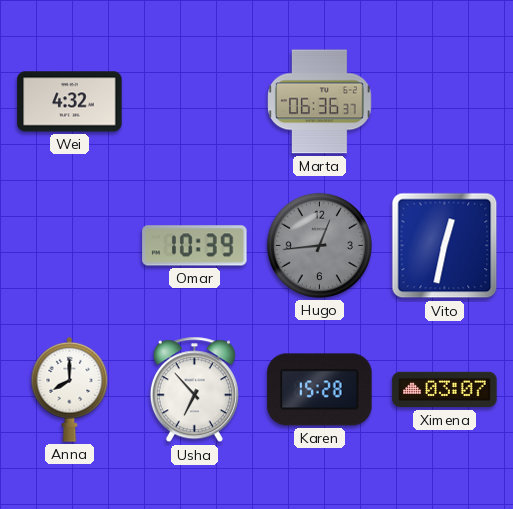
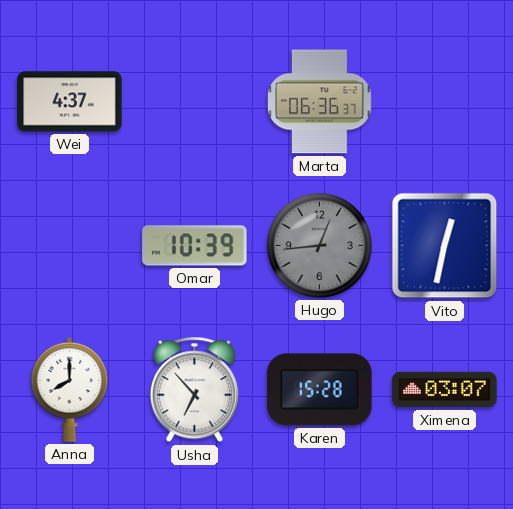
Wei: 4:32 -> 4:37 (70, 102)
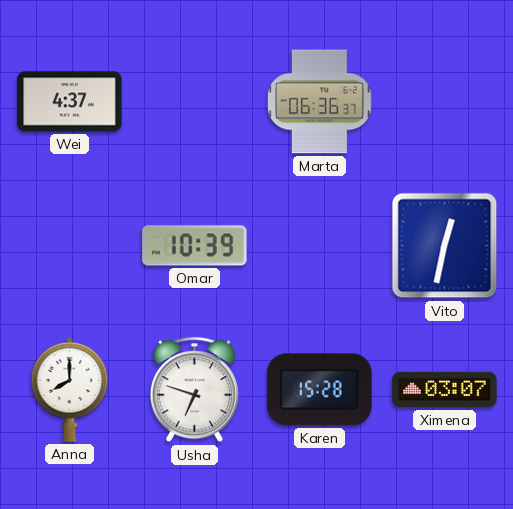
Hugo: 12:44 -> none (319, 245)
Usha: 6:53 -> 6:48 (194, 390)
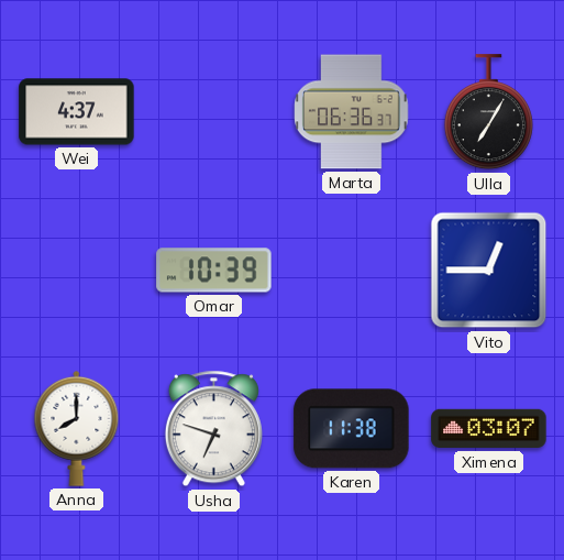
Ulla: none -> 7:05 (488, 112)
Vito: 12:32 -> 12:45 (489, 271)
Karen: 15:28 -> 11:38 (352, 429)
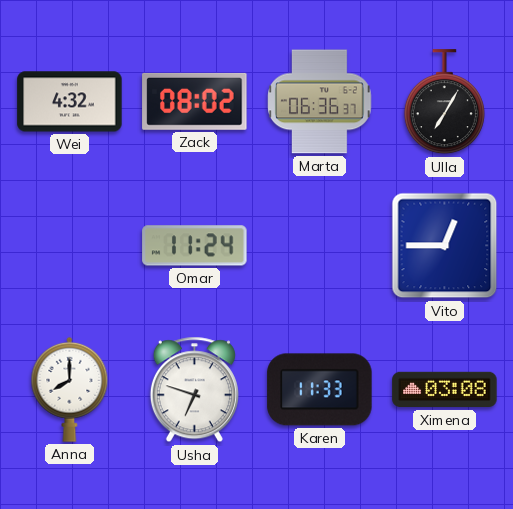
Wei: 4:37 -> 4:32 (70, 102)
Zack: none -> 08:02 (195, 101)
Omar: 10:39 -> 11:24 (195, 246)
Karen: 11:38 -> 11:33 (320, 390)
Ximena: 03:07 -> 03:08 (445, 390)
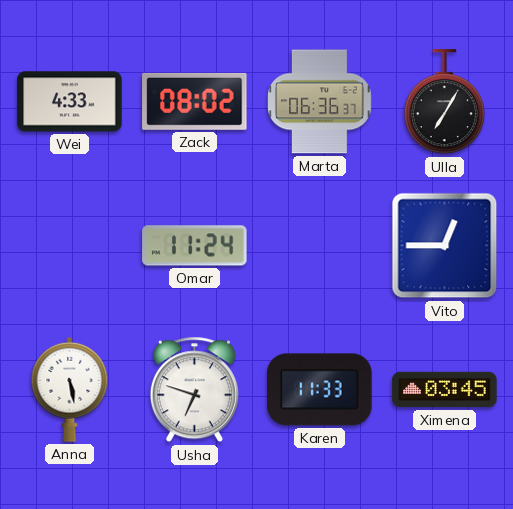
Wei: 4:32 -> 4:33 (70, 102)
Anna: 8:00 -> 5:28 (70, 389)
Ximena: 03:08 -> 03:45 (445, 390)
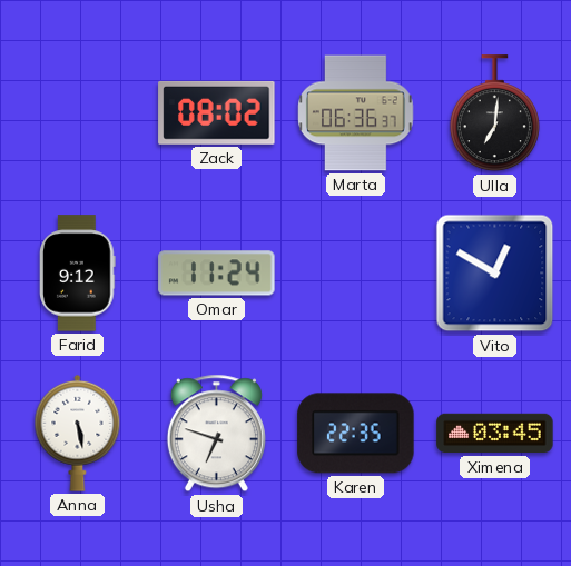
Wei: 4:33 -> none (70, 102)
Ulla: 7:05 -> 7:01 (494, 113)
Farid: none -> 9:12 (78, 274)
Vito: 12:45 -> 12:50 (495, 274)
Karen: 11:33 -> 22:35 (356, 434)
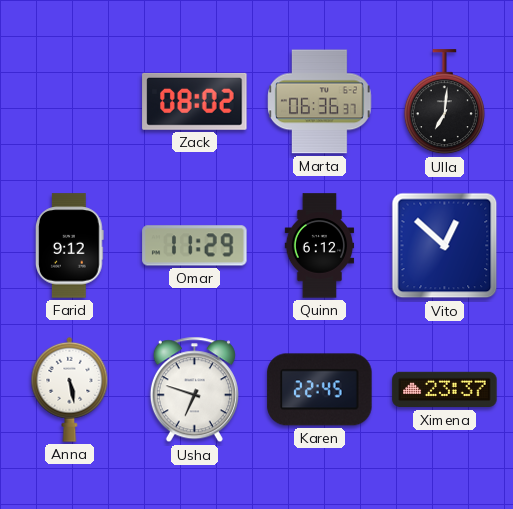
Omar: 11:24 -> 11:29 (195, 246)
Quinn: none -> 6:12 (320, 246)
Vito: 12:50 -> 12:52 (445, 246)
Karen: 22:35 -> 22:45 (320, 390)
Ximena: 03:45 -> 23:37 (445, 390)
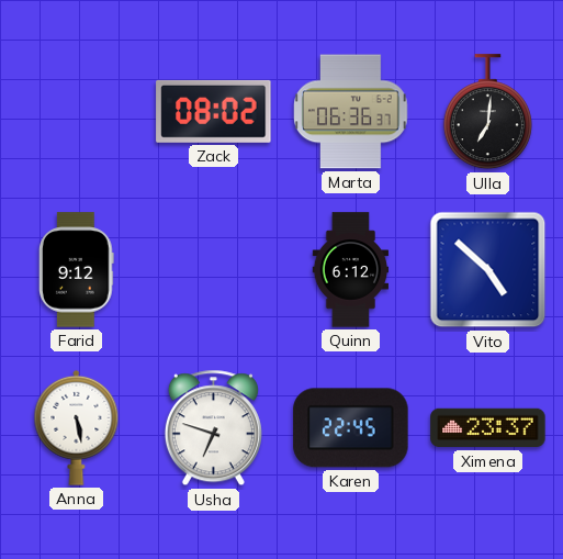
Omar: 11:29 -> none (195, 246)
Vito: 12:52 -> 4:52 (488, 270)
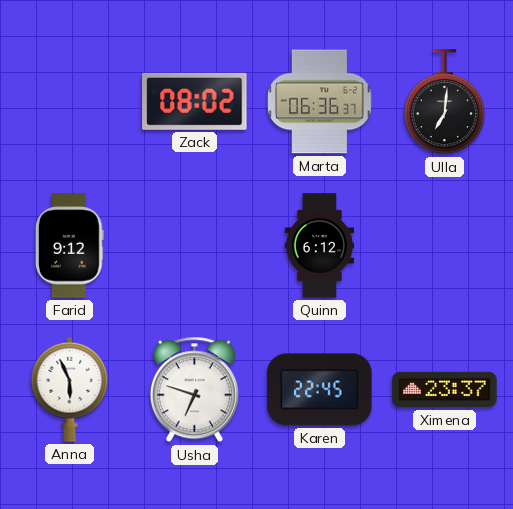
Vito: 4:52 -> none (488, 270)
Anna: 5:28 -> 5:56 (70, 389)
